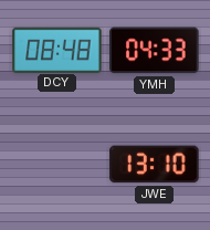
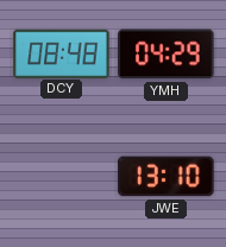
YMH: 04:33 -> 04:29 (167, 55)
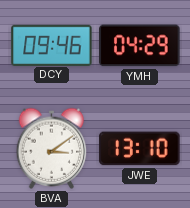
DCY: 08:48 -> 09:46 (52, 45)
BVA: none -> 3:09 (52, 148)
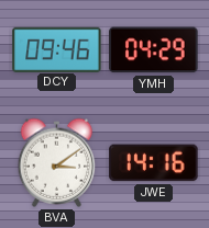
JWE: 13:10 -> 14:16 (154, 163)
